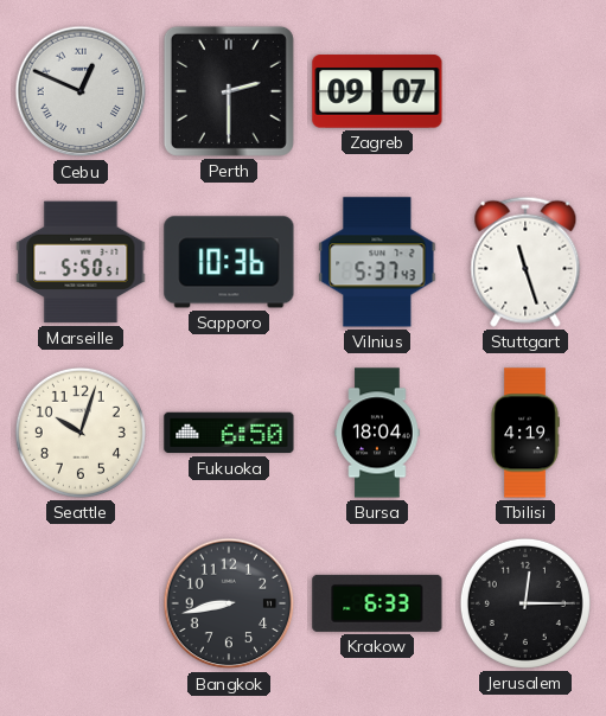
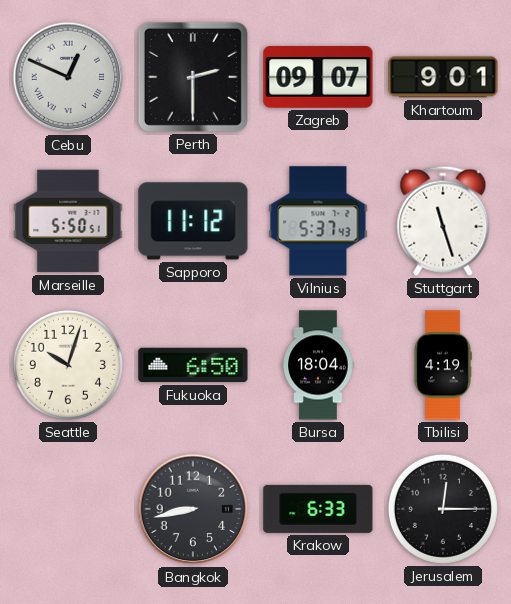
Khartoum: none -> 9:01 (443, 77)
Sapporo: 10:36 -> 11:12 (193, 221)
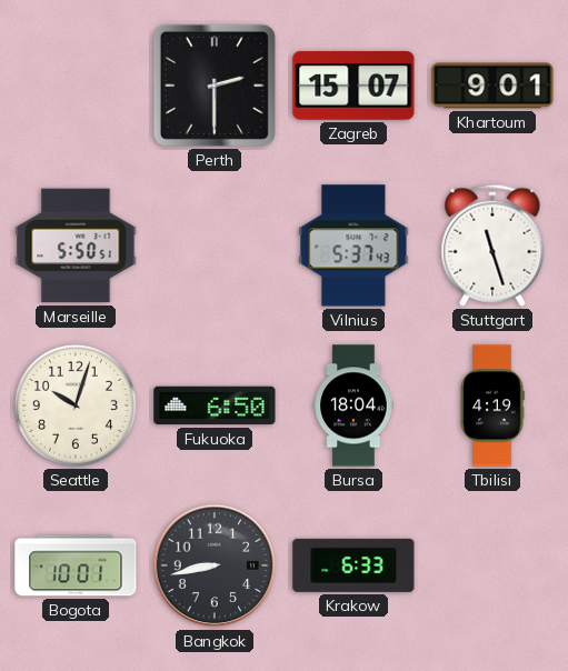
Cebu: 12:49 -> none (68, 77)
Zagreb: 09:07 -> 15:07 (353, 86)
Sapporo: 11:12 -> none (193, 221)
Bogota: none -> 10:01 (76, 565)
Jerusalem: 12:15 -> none (443, 509)
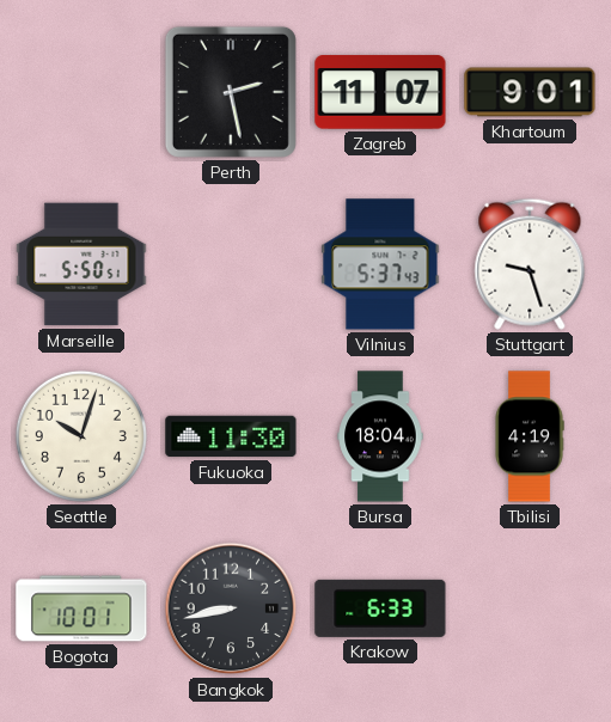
Perth: 2:30 -> 2:28 (231, 92)
Zagreb: 15:07 -> 11:07 (380, 92)
Stuttgart: 11:27 -> 9:27 (530, 264)
Fukuoka: 6:50 -> 11:30 (231, 436)
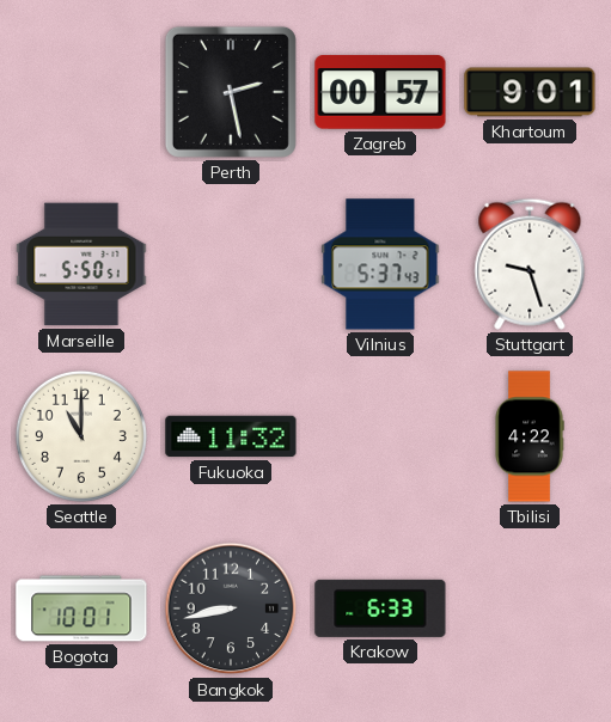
Zagreb: 11:07 -> 00:57 (380, 92)
Seattle: 10:03 -> 11:00 (81, 436)
Fukuoka: 11:30 -> 11:32 (231, 436)
Bursa: 18:04 -> none (380, 436)
Tbilisi: 4:19 -> 4:22 (530, 436)
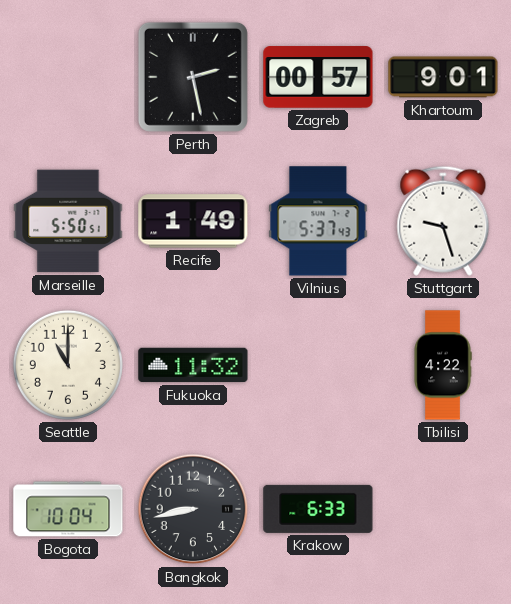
Recife: none -> 1:49 (193, 221)
Bogota: 10:01 -> 10:04 (68, 509)
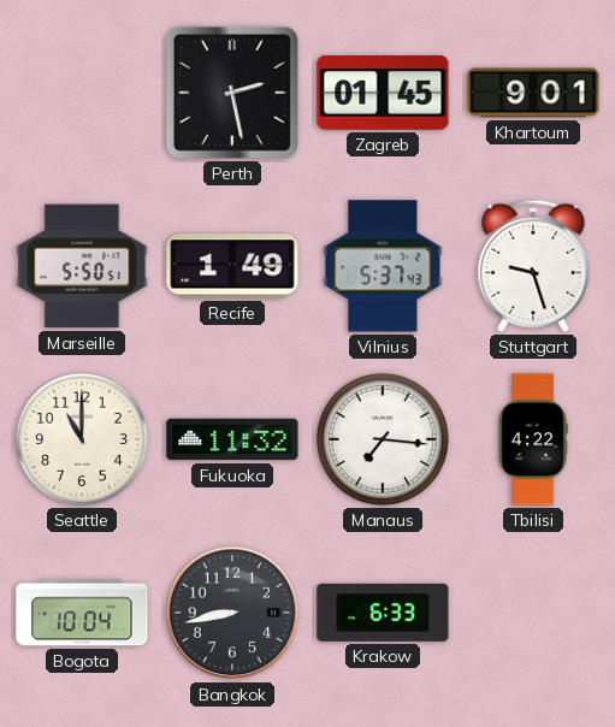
Zagreb: 00:57 -> 01:45 (383, 93)
Manaus: none -> 7:16 (383, 439)
